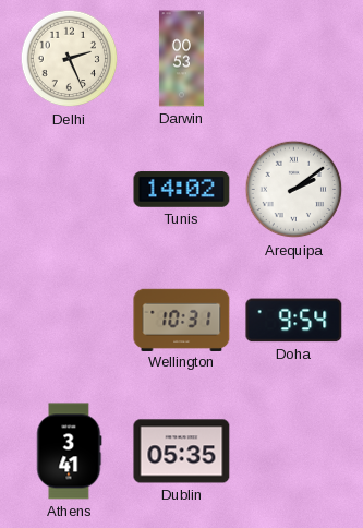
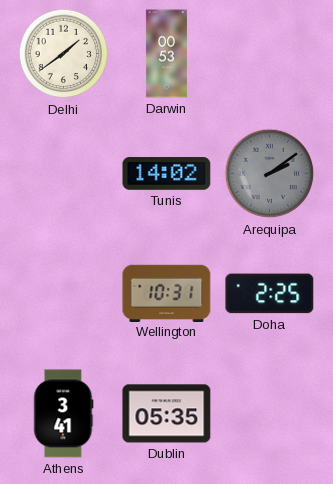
Delhi: 2:26 -> 1:39 (64, 54)
Arequipa dial: white -> grey (270, 174)
Doha: 9:54 -> 2:25 (270, 294)
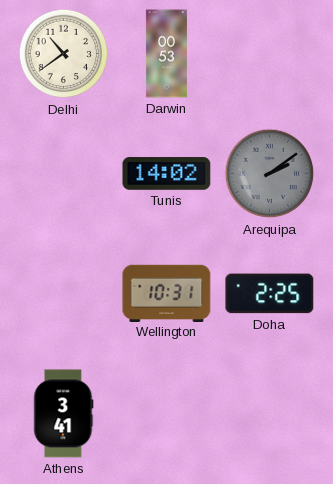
Delhi: 1:39 -> 10:39 (64, 54)
Dublin: 05:35 -> none (167, 414)
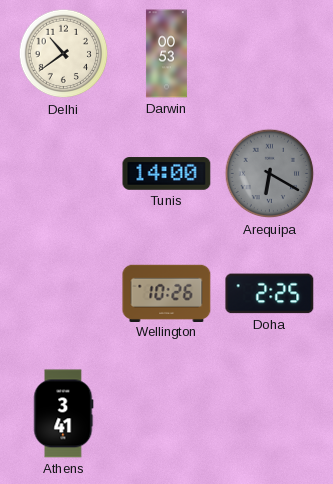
Tunis: 14:02 -> 14:00 (167, 174)
Arequipa: 2:09 -> 6:20 (270, 174)
Wellington: 10:31 -> 10:26 (167, 293)
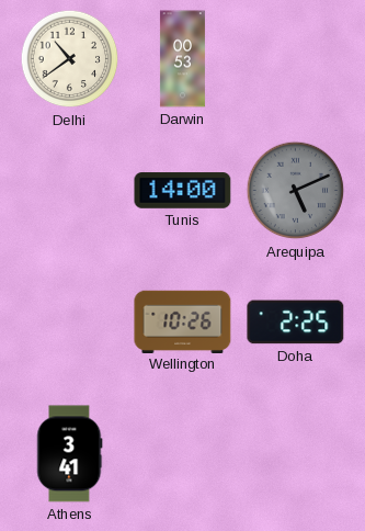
Arequipa: 6:20 -> 5:11 (296, 191)
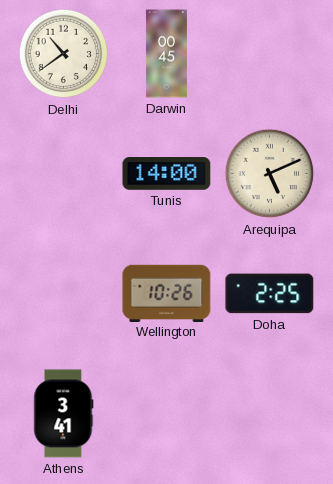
Darwin: 00:53 -> 00:45 (166, 54)
Arequipa dial: grey -> cream (270, 174)
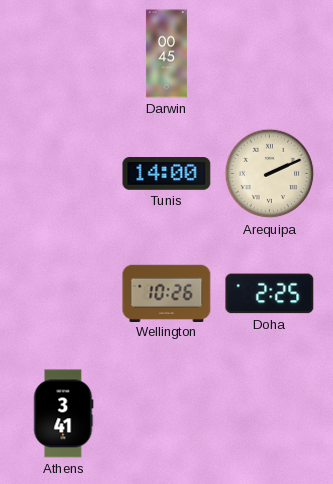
Delhi: 10:39 -> none (64, 54)
Arequipa: 5:11 -> 2:11 (270, 174)
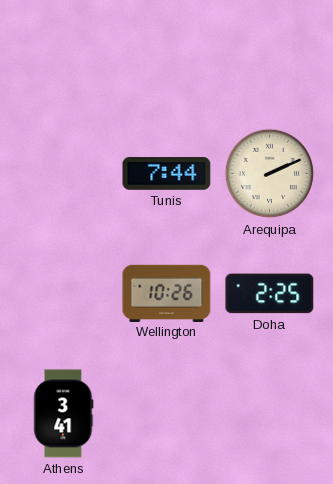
Darwin: 00:45 -> none (166, 54)
Tunis: 14:00 -> 7:44 (167, 174)
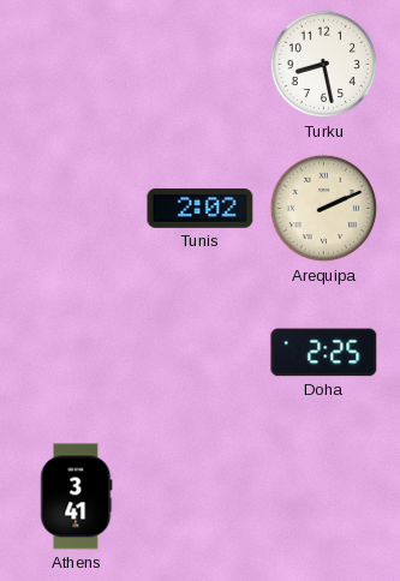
Turku: none -> 8:28 (324, 65)
Tunis: 7:44 -> 2:02 (201, 209)
Wellington: 10:26 -> none (167, 293)
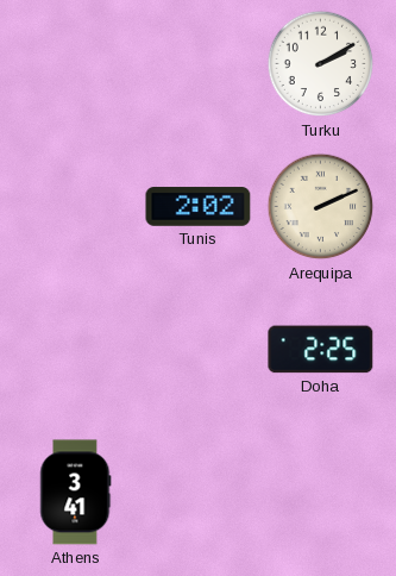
Turku: 8:28 -> 2:10 (321, 64)
